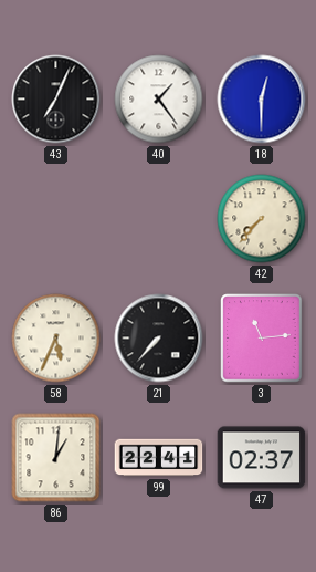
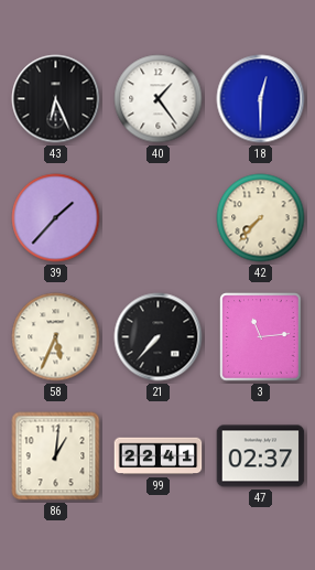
43: 7:04 -> 6:26 (56, 99)
39: none -> 1:37 (56, 218)
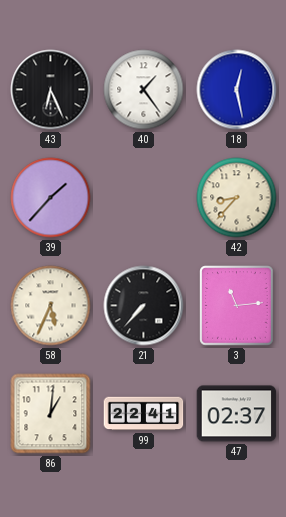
18: 12:30 -> 12:28 (237, 90)
42: 7:37 -> 8:37 (237, 198)
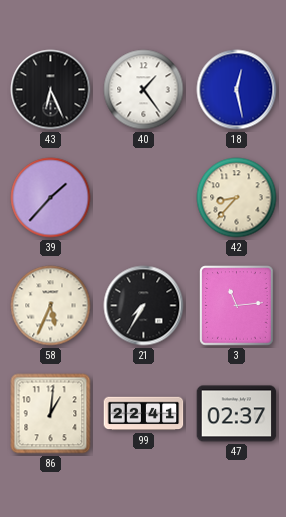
21: 7:37 -> 7:35 (144, 306)
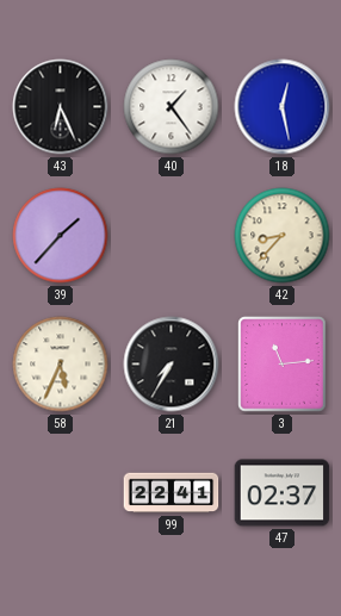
86: 1:01 -> none (51, 414)
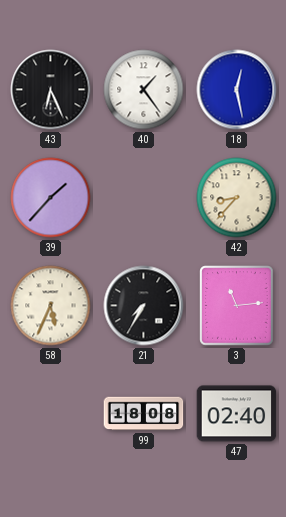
99: 22:41 -> 18:08 (144, 414)
47: 02:37 -> 02:40 (237, 414)
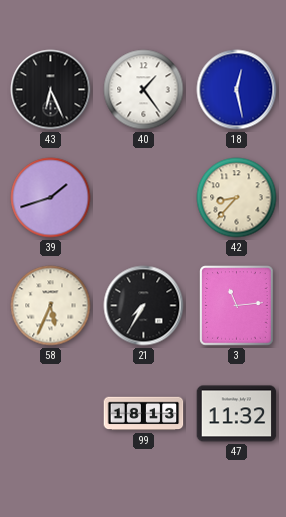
39: 1:37 -> 1:42 (51, 198)
99: 18:08 -> 18:13 (144, 414)
47: 02:40 -> 11:32 (237, 414)
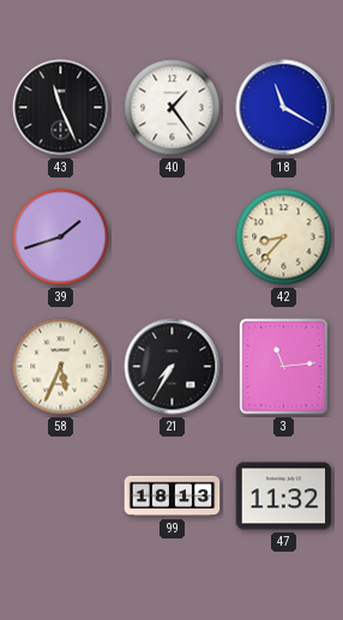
43: 6:26 -> 11:26 (61, 108)
18: 12:28 -> 11:20 (284, 108)
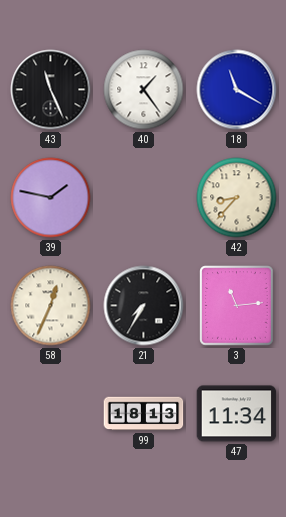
39: 1:42 -> 1:47 (51, 198)
58: 5:34 -> 12:34 (51, 306)
47: 11:32 -> 11:34 (237, 414)
